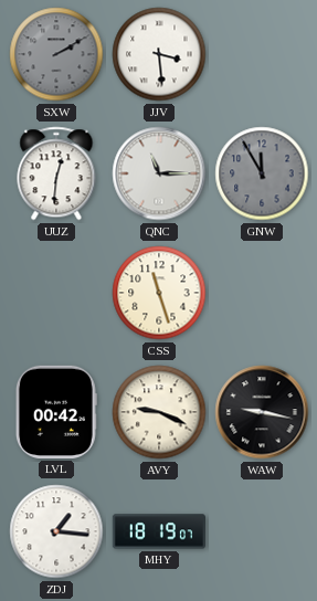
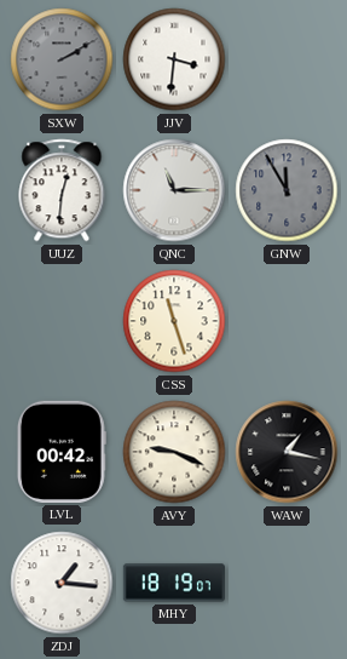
JJV: 3:29 -> 3:31 (174, 59)
WAW: 9:17 -> 1:17 (287, 452)
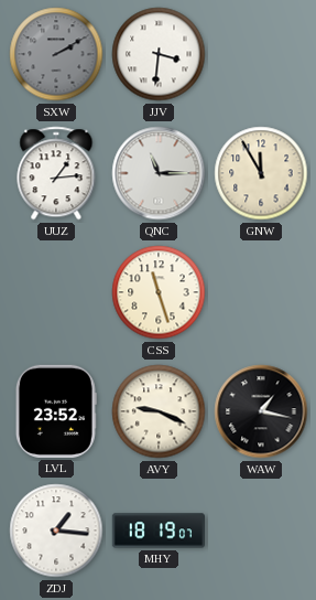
UUZ: 12:31 -> 1:14 (56, 173)
GNW dial: grey -> cream (261, 173)
LVL: 00:42 -> 23:52 (56, 411)
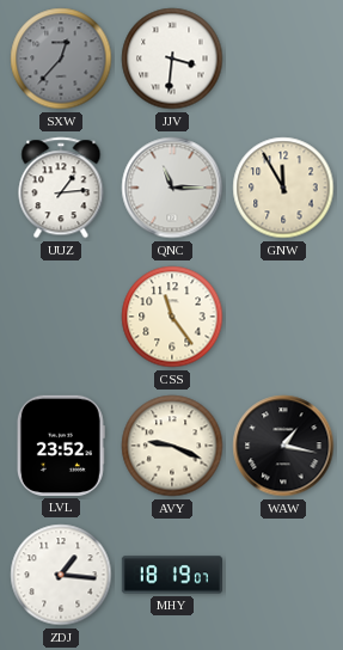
SXW: 2:10 -> 12:37 (61, 59)
CSS: 11:27 -> 11:24 (172, 317)
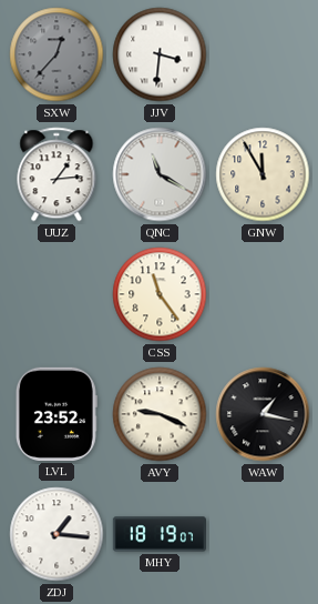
QNC: 11:15 -> 11:20 (160, 174)
